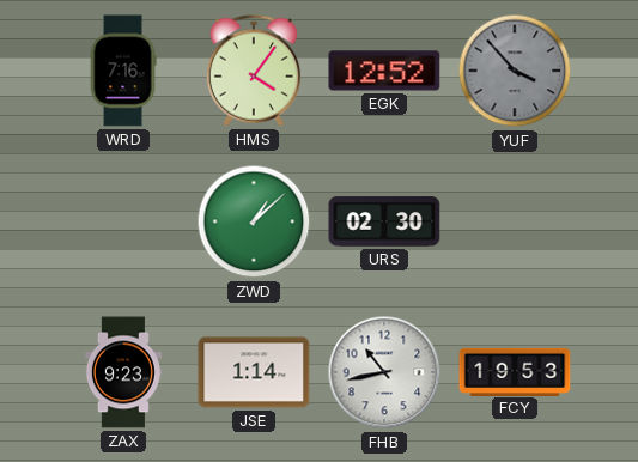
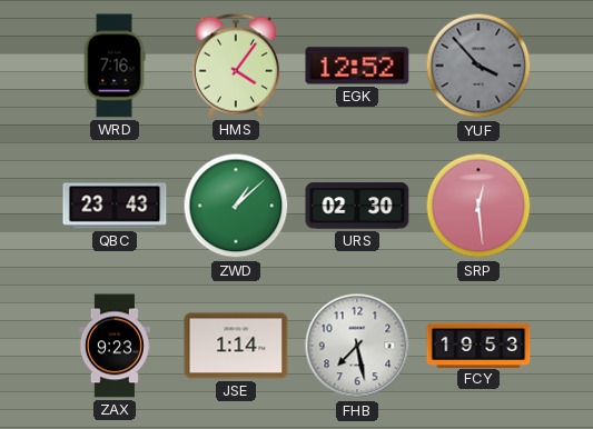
QBC: none -> 23:43 (115, 206)
SRP: none -> 12:29 (478, 206)
FHB: 10:43 -> 7:28 (357, 346)
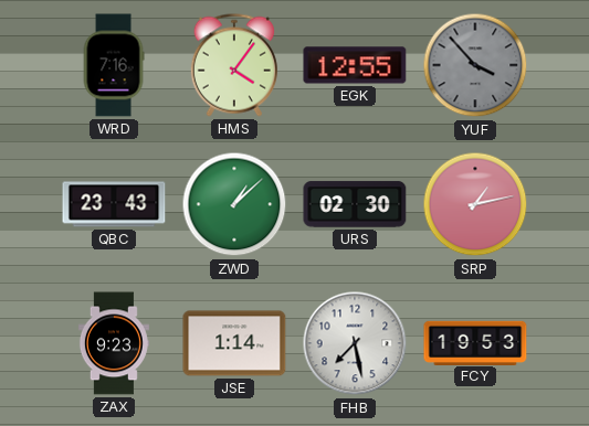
EGK: 12:52 -> 12:55 (355, 65)
SRP: 12:29 -> 1:13 (475, 204)
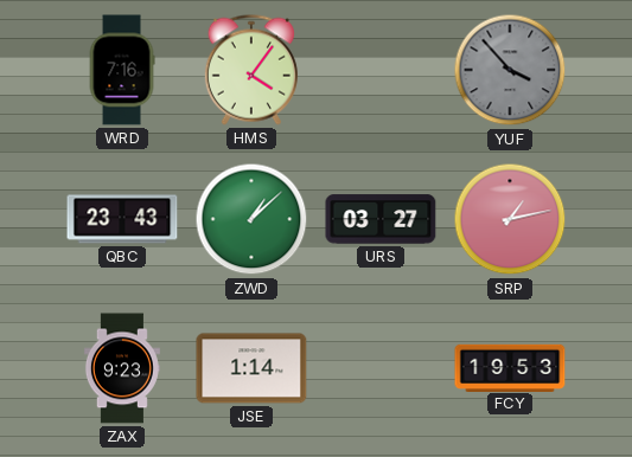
EGK: 12:55 -> none (355, 65)
URS: 02:30 -> 03:27 (381, 219)
FHB: 7:28 -> none (355, 343)
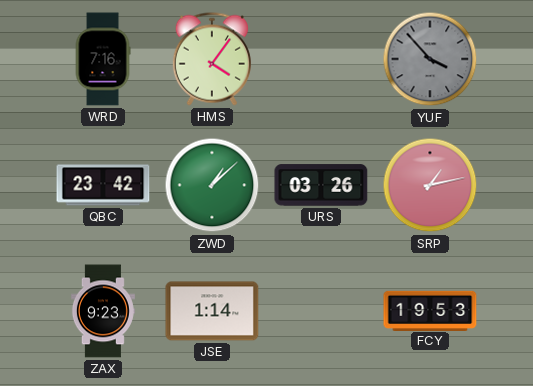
QBC: 23:43 -> 23:42 (103, 185)
URS: 03:27 -> 03:26 (321, 185)
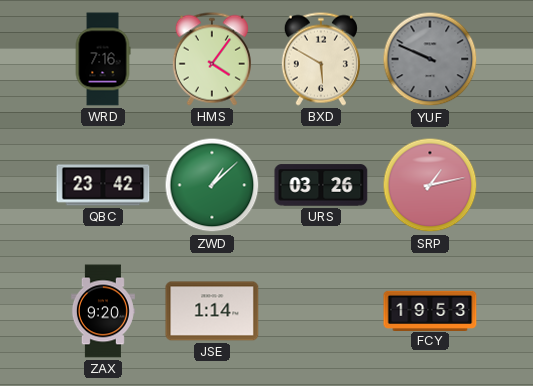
BXD: none -> 5:50 (321, 59)
YUF: 3:53 -> 9:49 (430, 59)
ZAX: 9:23 -> 9:20 (103, 311)
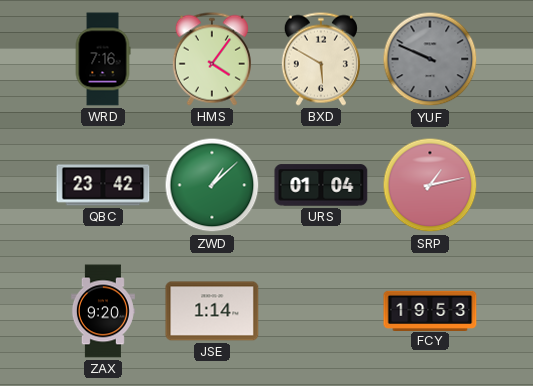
URS: 03:26 -> 01:04 (321, 185)
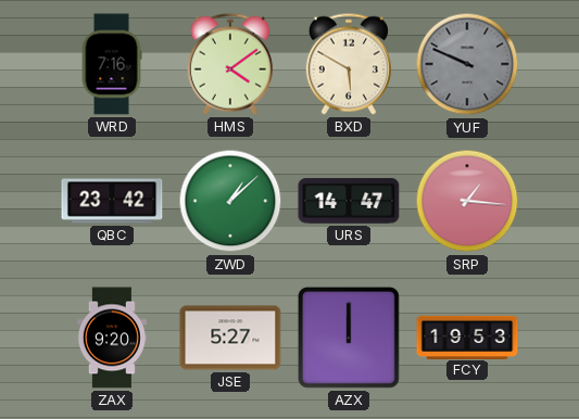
HMS: 4:06 -> 4:09 (230, 64)
URS: 01:04 -> 14:47 (349, 201)
SRP: 1:13 -> 1:16 (467, 201)
JSE: 1:14 -> 5:27 (230, 338)
AZX: none -> 12:00 (349, 338)
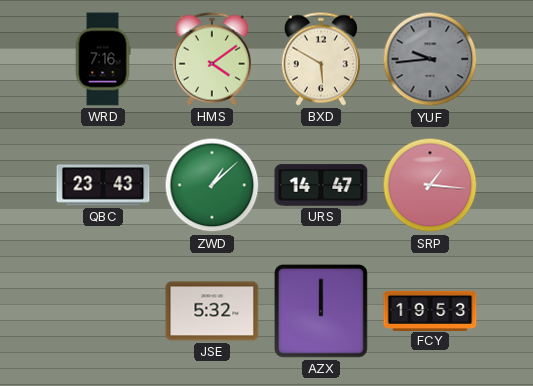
YUF: 9:49 -> 9:44 (430, 59)
QBC: 23:42 -> 23:43 (103, 185)
ZAX: 9:20 -> none (112, 338)
JSE: 5:27 -> 5:32 (212, 311)
